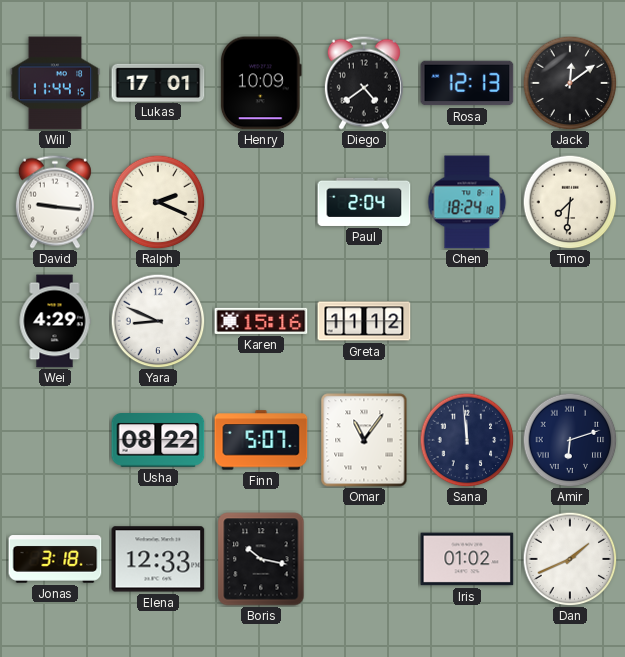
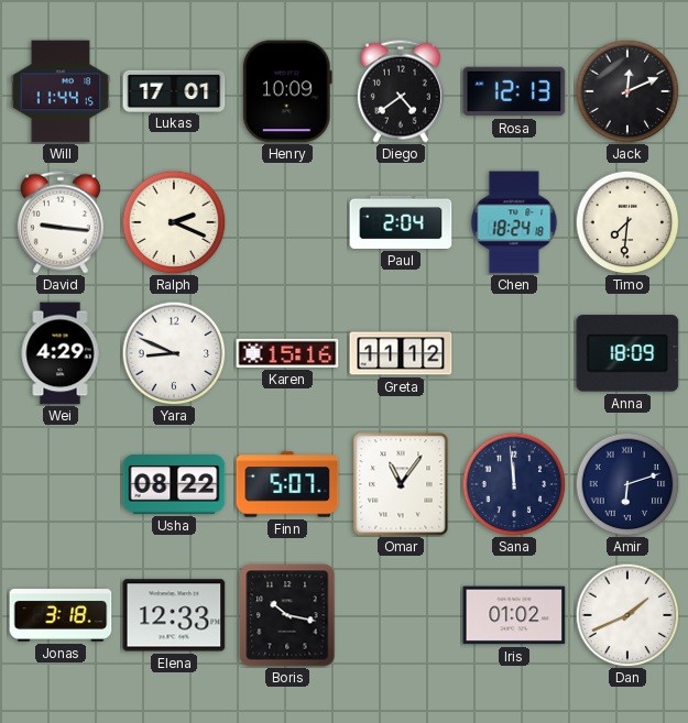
Jack: 12:09 -> 12:11 (627, 91)
Anna: none -> 18:09 (627, 353)
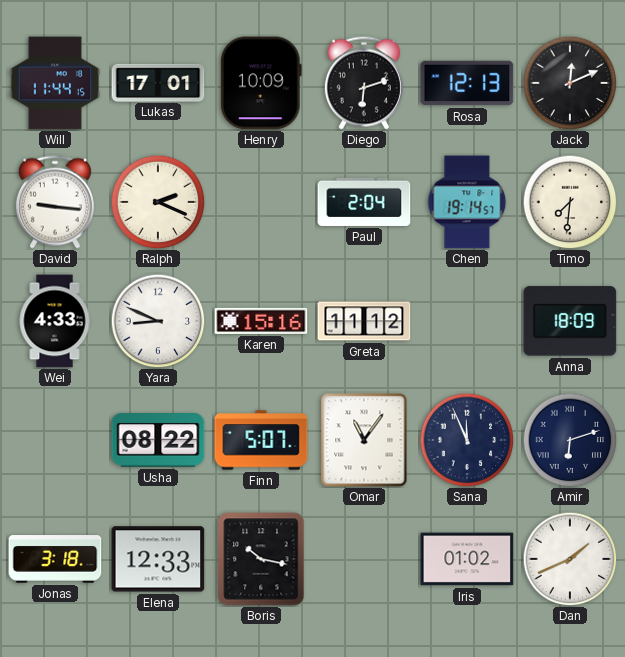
Diego: 4:39 -> 6:12 (364, 83)
Chen: 18:24 -> 19:14 (467, 202)
Wei: 4:29 -> 4:33 (55, 321)
Sana: 11:59 -> 11:56 (467, 440)
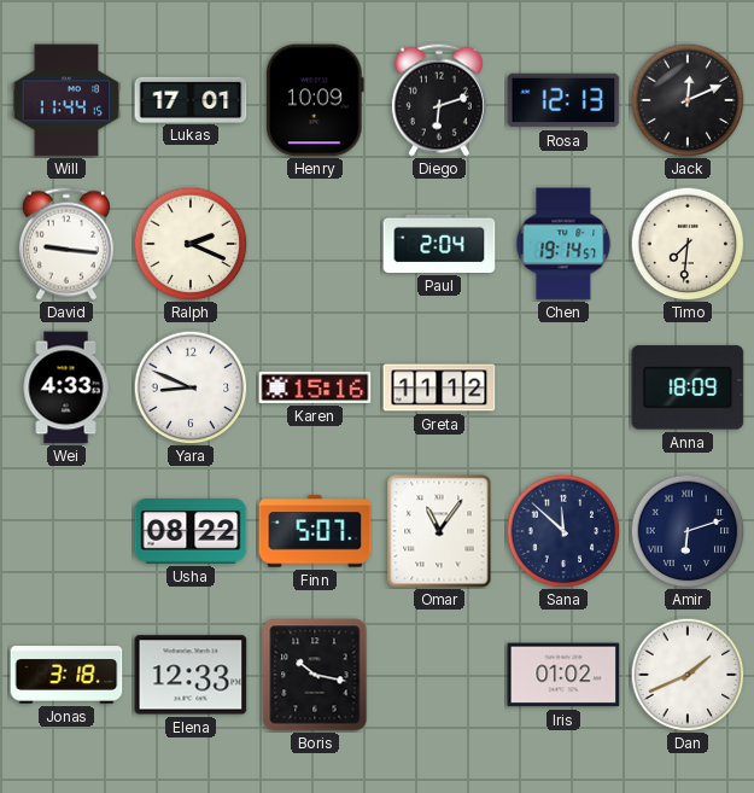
Sana: 11:56 -> 11:52 (563, 531)
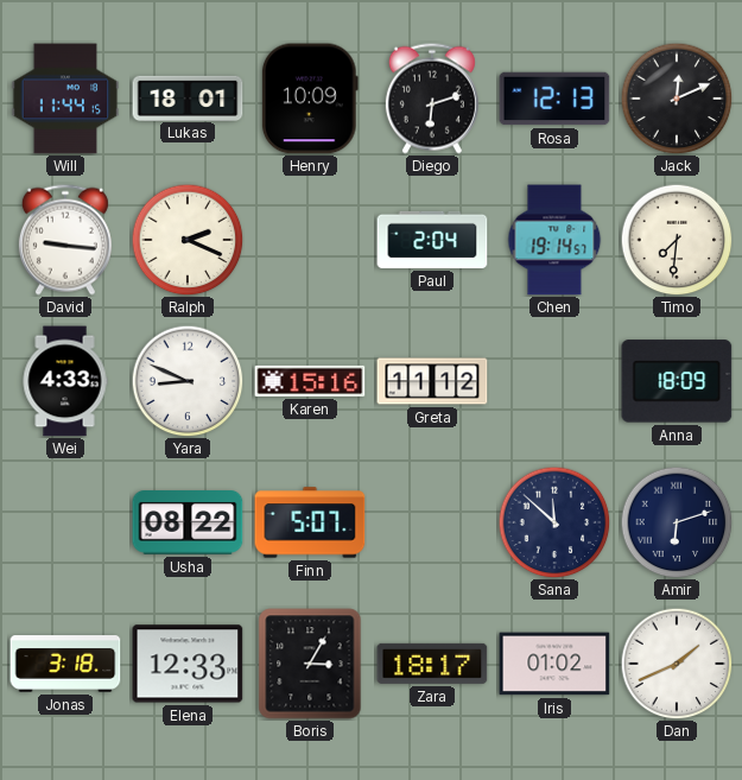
Lukas: 17:01 -> 18:01 (188, 97)
Omar: 11:06 -> none (439, 531)
Boris: 10:17 -> 3:05 (310, 664)
Zara: none -> 18:17 (432, 664)
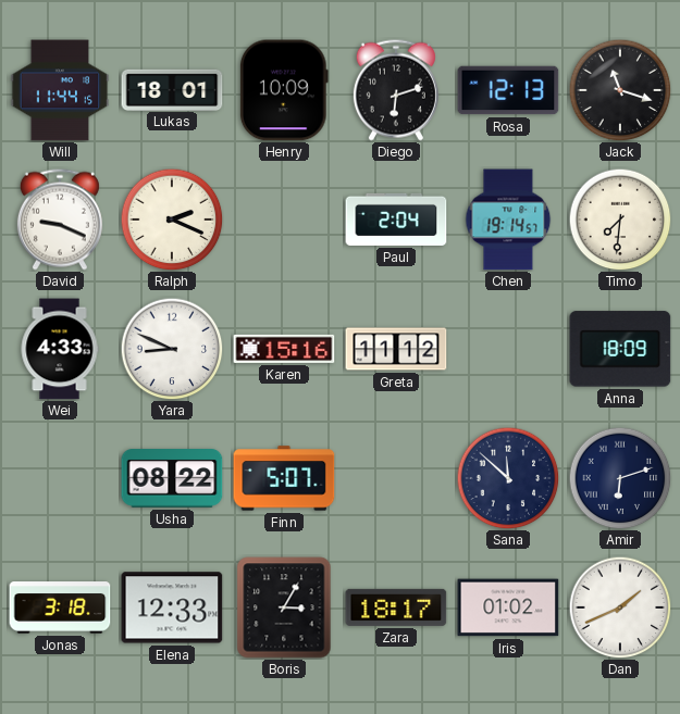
Jack: 12:11 -> 11:18 (620, 90)
David: 9:16 -> 9:19 (60, 220)
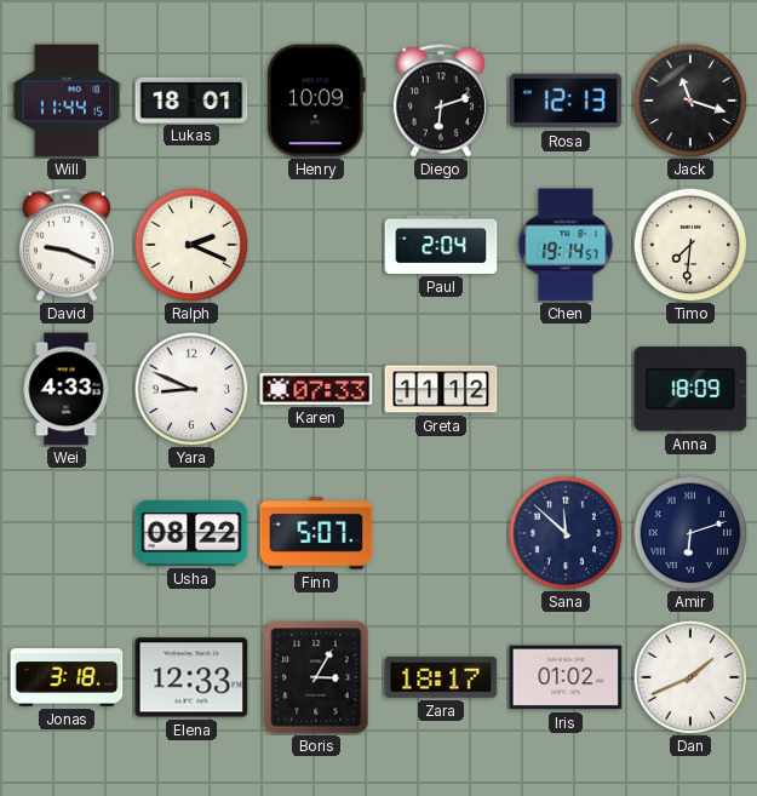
Karen: 15:16 -> 07:33 (316, 389)
